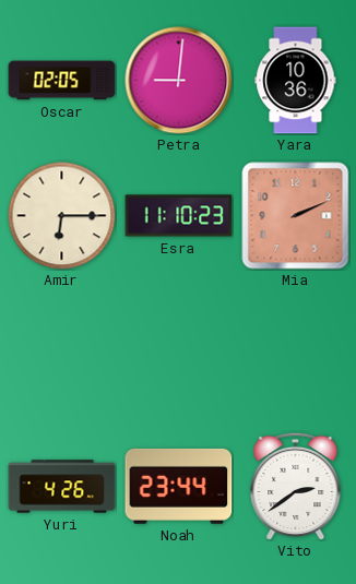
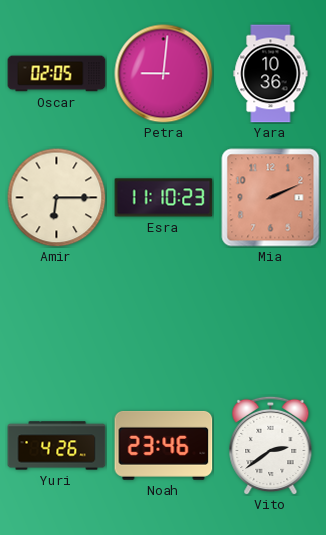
Noah: 23:44 -> 23:46 (164, 445)
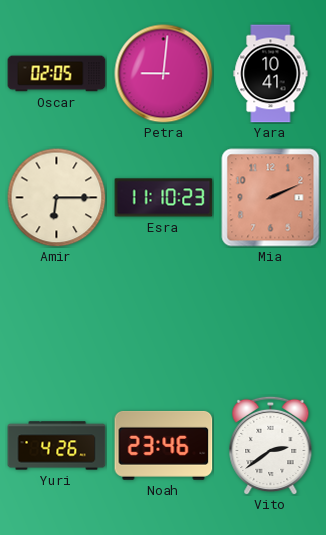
Yara: 10:36 -> 10:41 (271, 74)
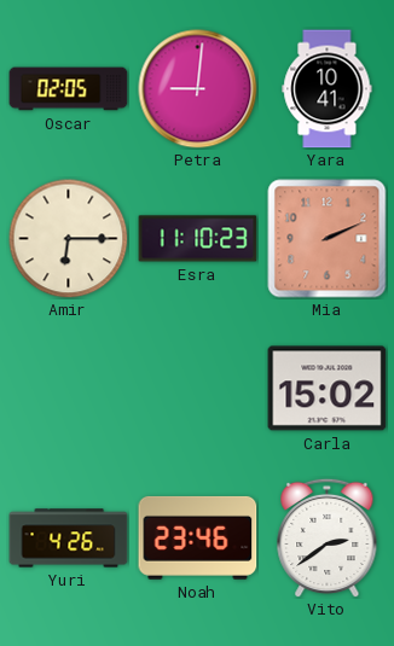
Carla: none -> 15:02 (328, 389)
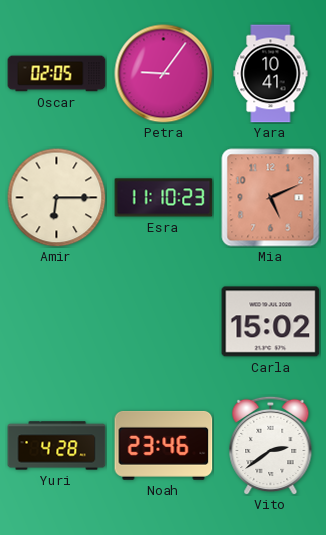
Petra: 9:01 -> 9:06 (164, 74)
Mia: 2:11 -> 5:11 (271, 198)
Yuri: 4:26 -> 4:28 (57, 446)
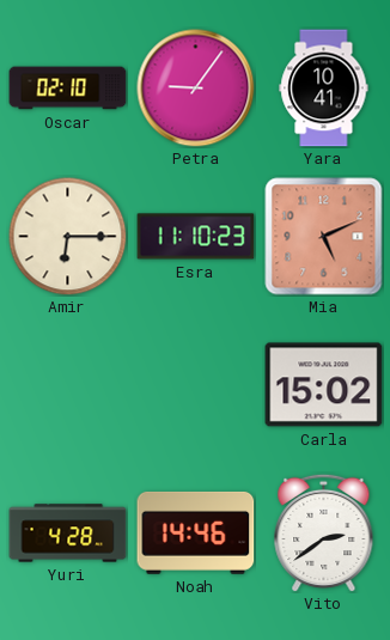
Oscar: 02:05 -> 02:10 (68, 89)
Noah: 23:46 -> 14:46 (196, 532)
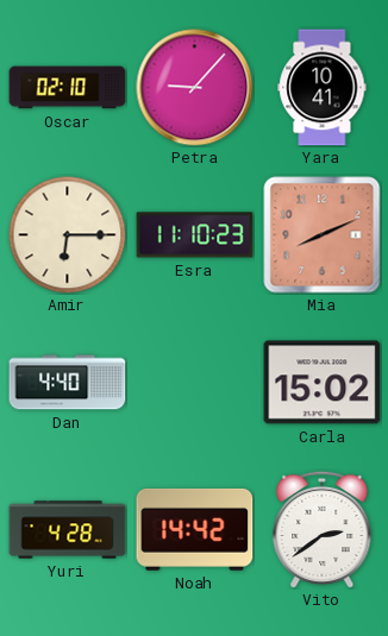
Petra: 9:06 -> 9:07 (195, 88)
Mia: 5:11 -> 8:11 (323, 235)
Dan: none -> 4:40 (68, 383)
Noah: 14:46 -> 14:42 (195, 529)
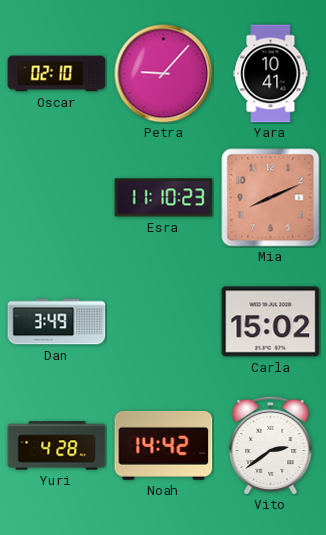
Amir: 6:15 -> none (68, 235)
Dan: 4:40 -> 3:49 (57, 322)
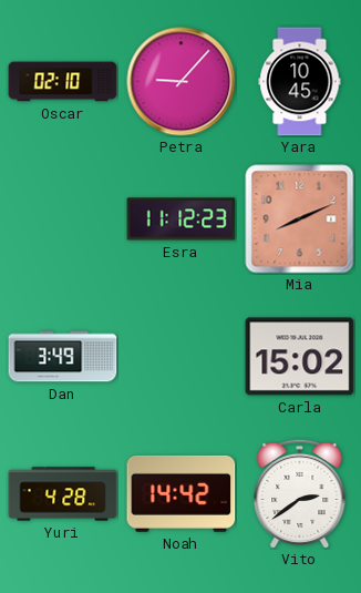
Yara: 10:41 -> 10:45 (300, 82)
Esra: 11:10 -> 11:12 (182, 219)
